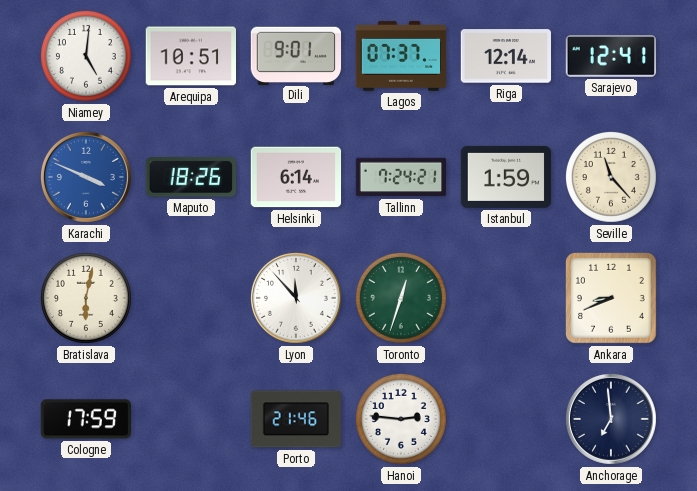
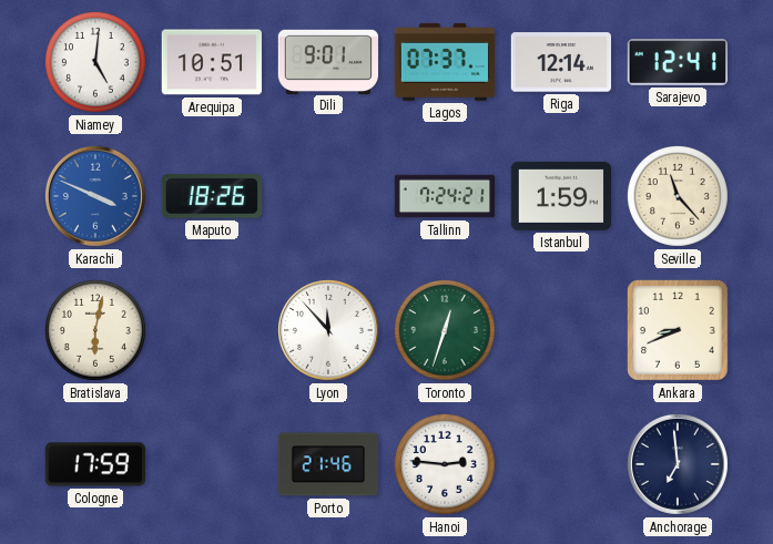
Helsinki: 6:14 -> none (296, 177)
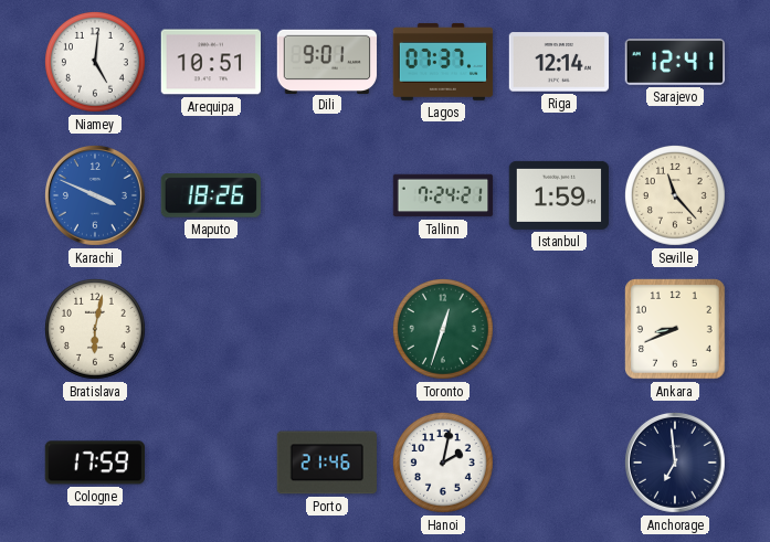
Lyon: 11:53 -> none (328, 330)
Hanoi: 2:46 -> 2:02 (443, 463)
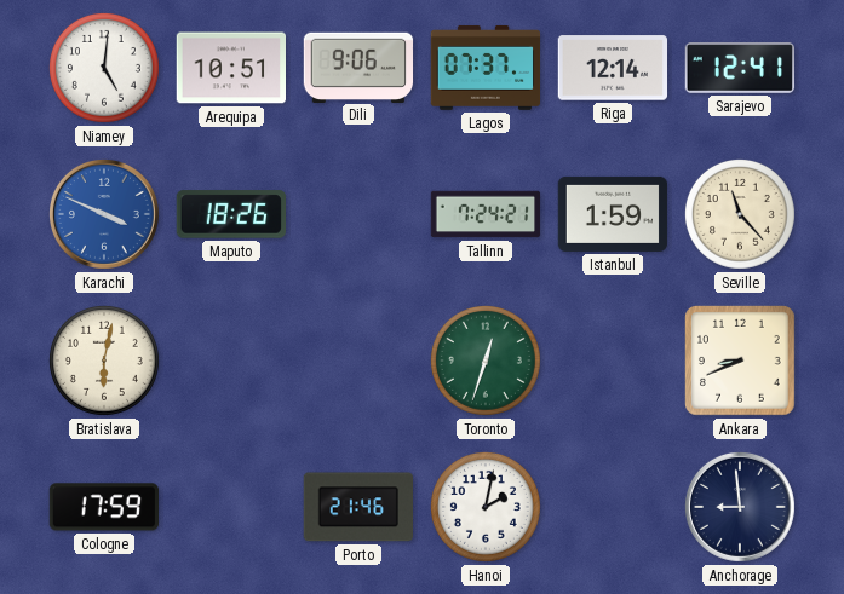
Dili: 9:01 -> 9:06 (358, 67)
Anchorage: 6:59 -> 8:59 (740, 507)
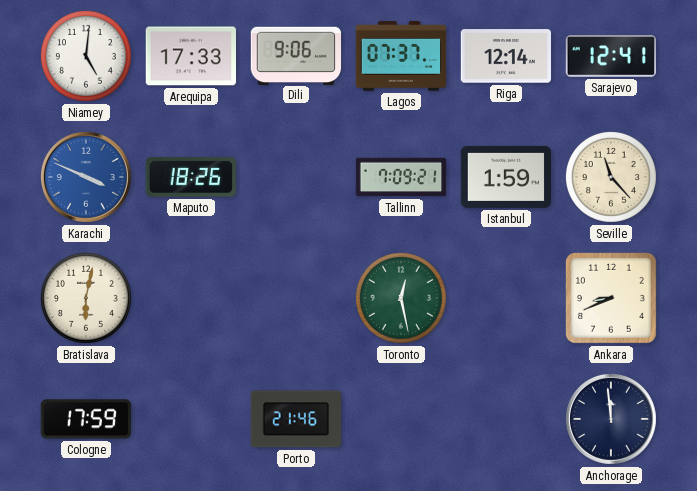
Arequipa: 10:51 -> 17:33 (190, 56)
Tallinn: 7:24 -> 7:09 (401, 177)
Toronto: 12:33 -> 12:28 (401, 298)
Hanoi: 2:02 -> none (486, 507)
Anchorage: 8:59 -> 11:59 (611, 419)
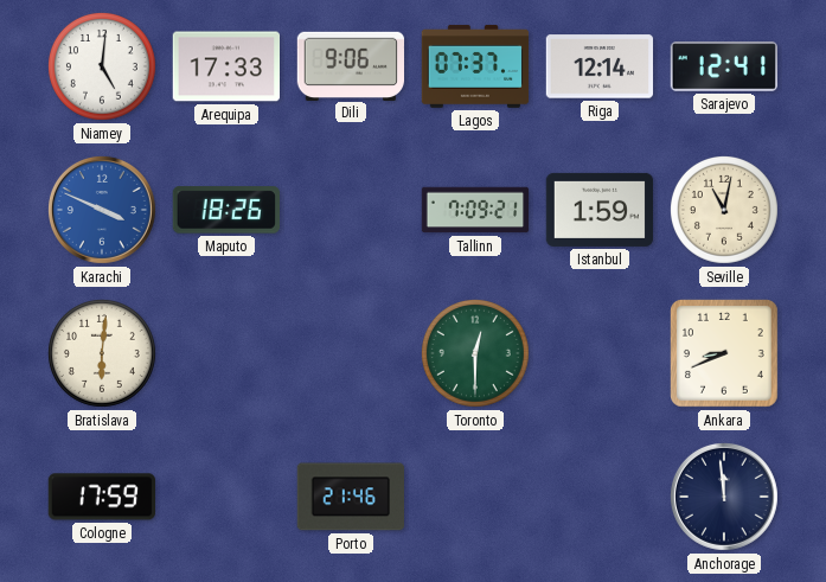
Seville: 11:23 -> 11:02 (724, 210)
Bratislava: 6:02 -> 6:01 (102, 353)
Toronto: 12:28 -> 12:30 (475, 353)
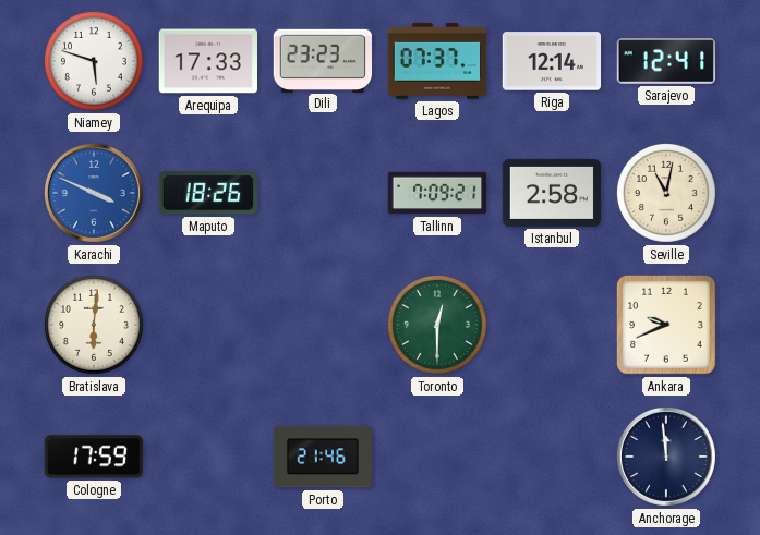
Niamey: 5:01 -> 5:48 (94, 61)
Dili: 9:06 -> 23:23 (323, 60)
Istanbul: 1:59 -> 2:58 (552, 193)
Ankara: 8:41 -> 9:41 (667, 326)
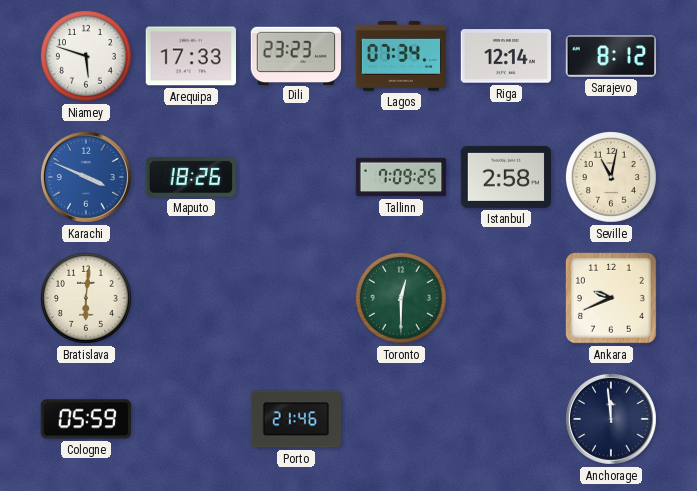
Lagos: 07:37 -> 07:34 (401, 56)
Sarajevo: 12:41 -> 8:12 (610, 56)
Tallinn: 7:09:21 -> 7:09:25 (401, 177)
Cologne: 17:59 -> 05:59 (85, 419)
